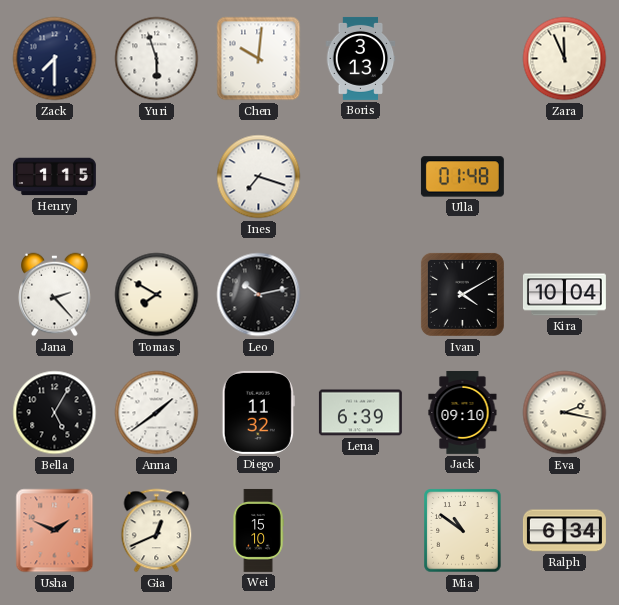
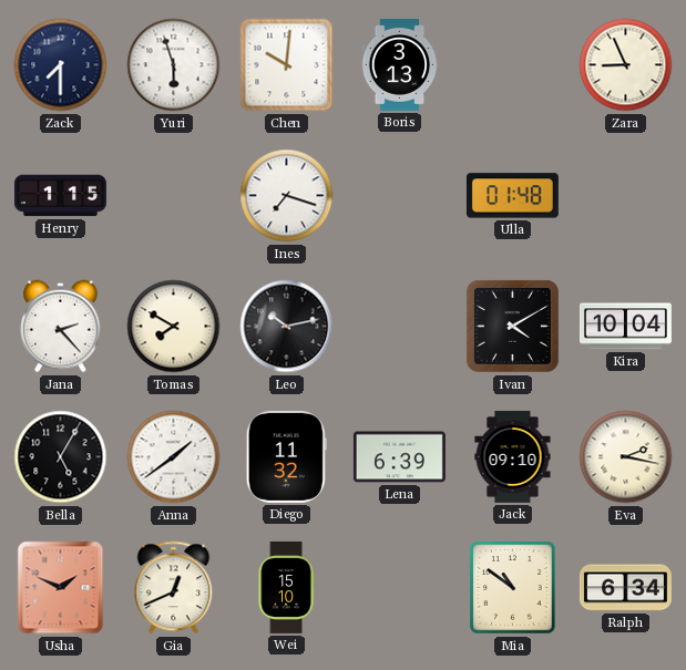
Zara: 11:56 -> 8:56 (626, 65)
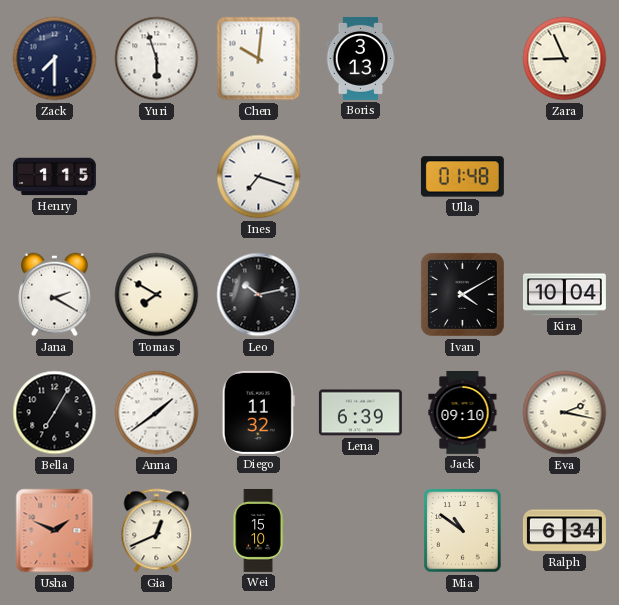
Jana: 2:23 -> 2:20 (55, 295)
Bella: 5:05 -> 7:05 (55, 413)
